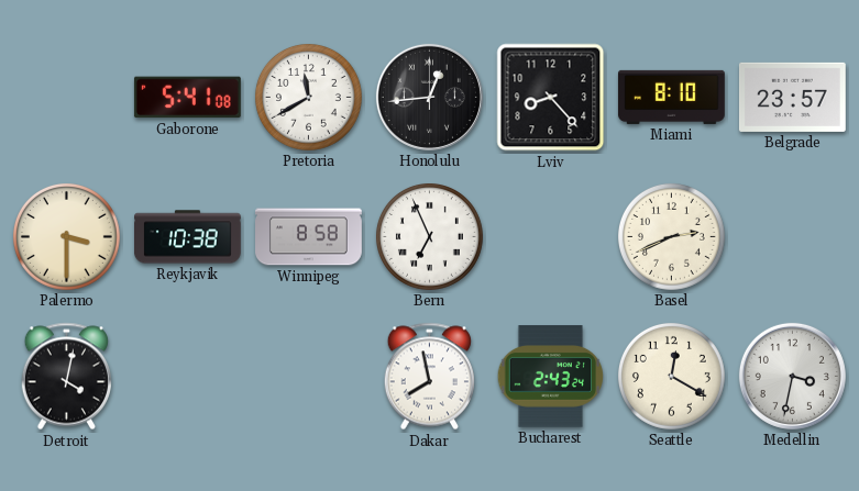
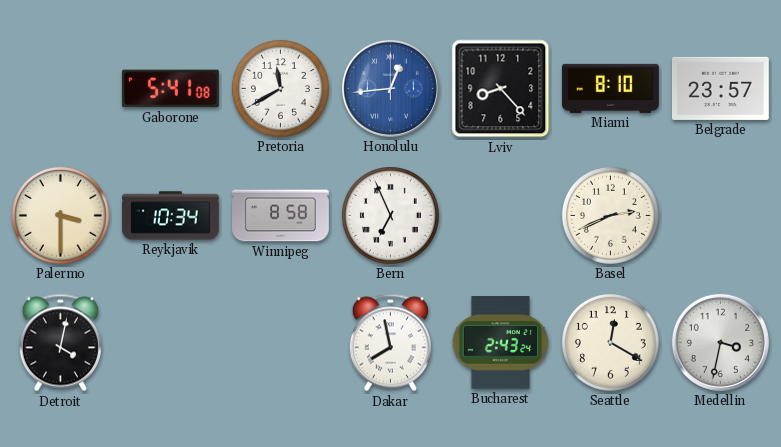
Honolulu dial: black -> blue (390, 88)
Reykjavik: 10:38 -> 10:34 (171, 216)
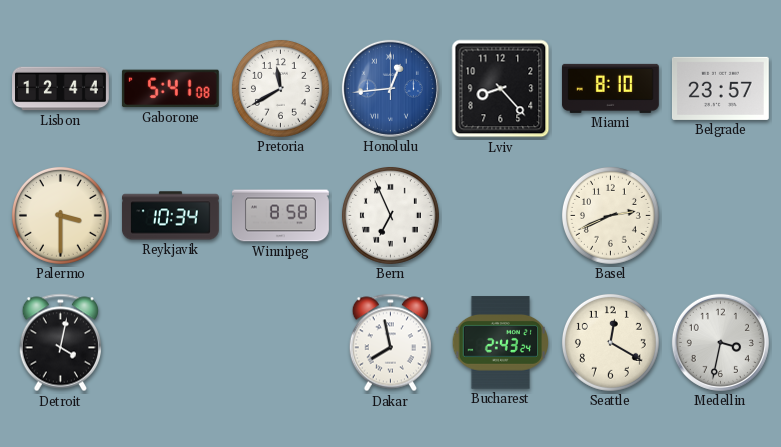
Lisbon: none -> 12:44 (61, 89)
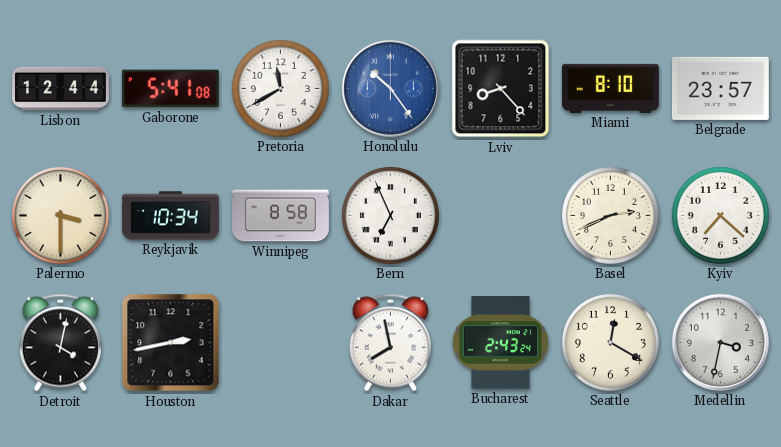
Honolulu: 12:44 -> 10:24 (390, 88)
Kyiv: none -> 7:22 (720, 215)
Houston: none -> 2:43 (171, 343)
